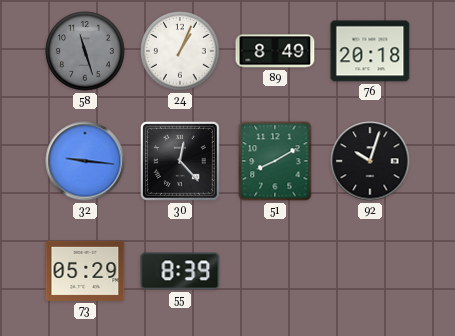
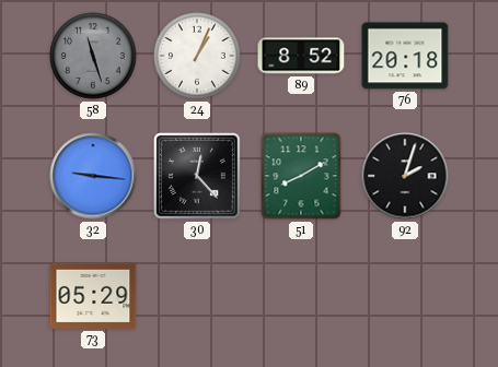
89: 8:49 -> 8:52 (301, 56)
92: 10:03 -> 2:03 (405, 176)
55: 8:39 -> none (180, 271)
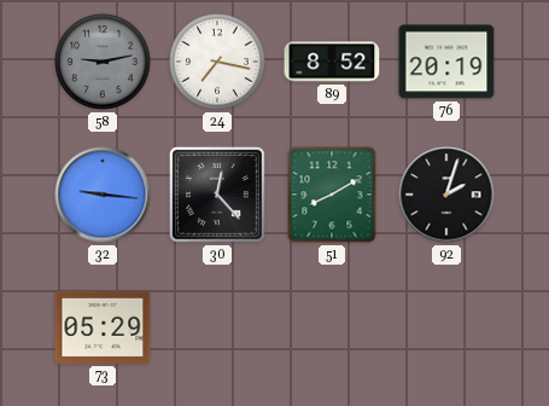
58: 11:27 -> 9:13 (103, 62)
24: 1:04 -> 7:17 (217, 62)
76: 20:18 -> 20:19 (446, 62)
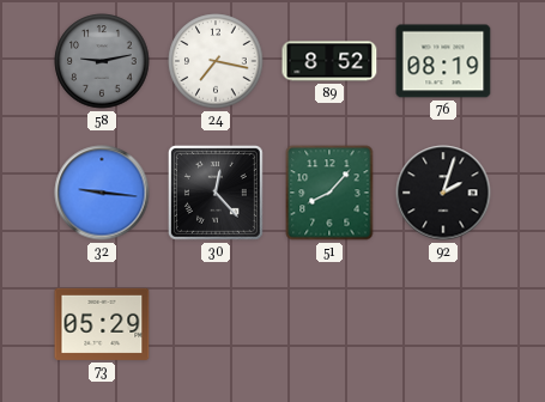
76: 20:19 -> 08:19 (443, 61)
51: 8:10 -> 8:07 (329, 193)
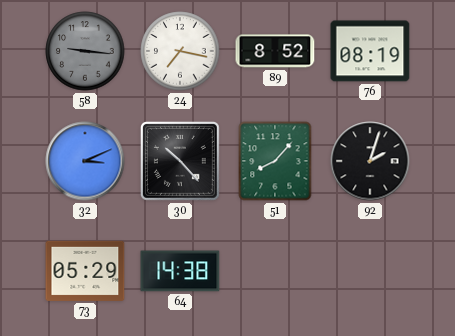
58: 9:13 -> 9:16 (85, 51)
32: 9:16 -> 3:11 (85, 161)
30: 12:23 -> 10:23 (180, 161)
64: none -> 14:38 (180, 271)
